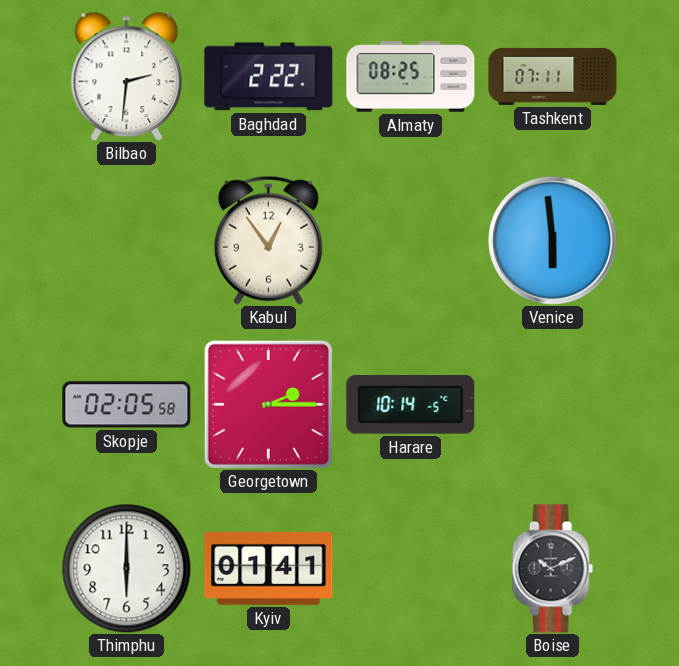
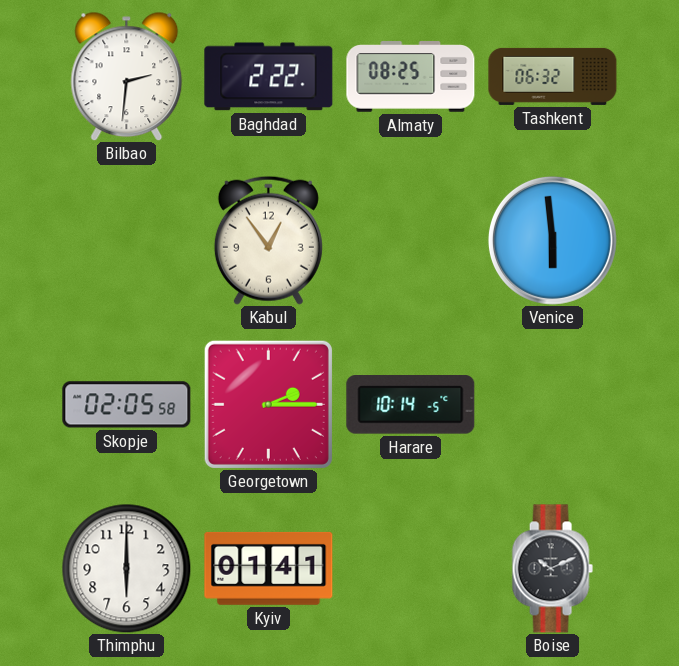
Tashkent: 07:11 -> 06:32 (553, 76)
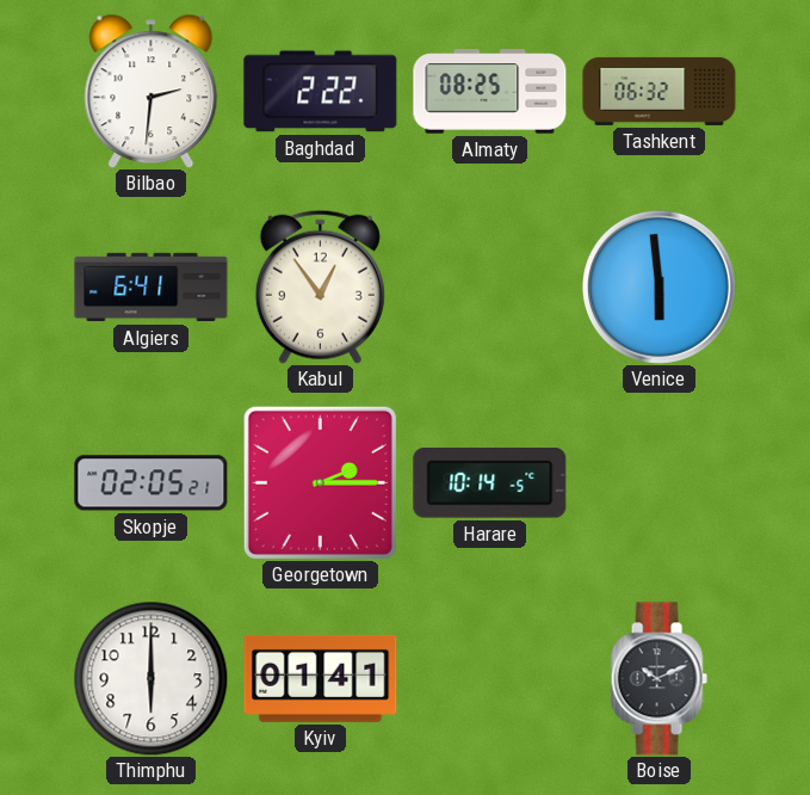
Algiers: none -> 6:41 (152, 288)
Skopje: 02:05:58 -> 02:05:21 (152, 483)
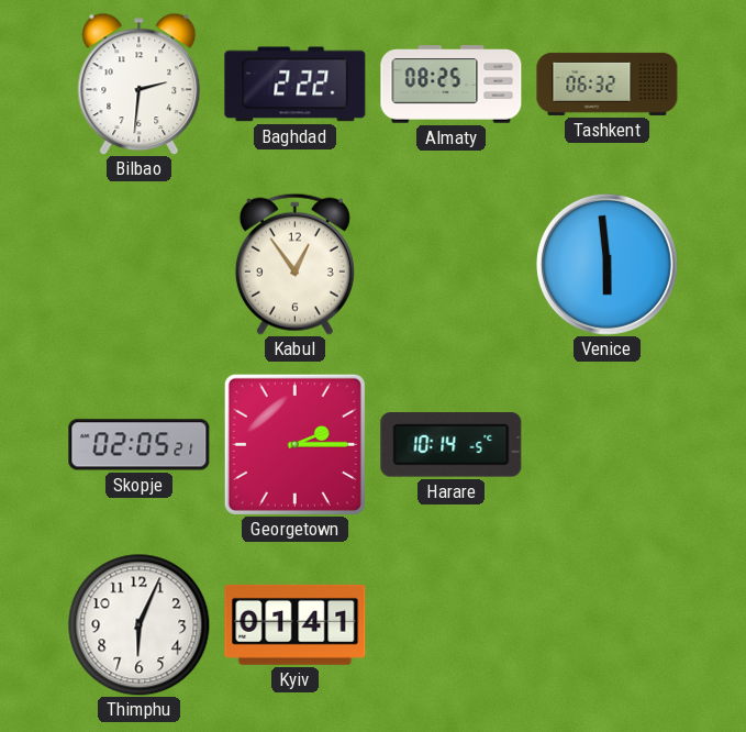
Algiers: 6:41 -> none (152, 288)
Thimphu: 6:00 -> 6:04 (138, 624)
Boise: 10:11 -> none (658, 679)
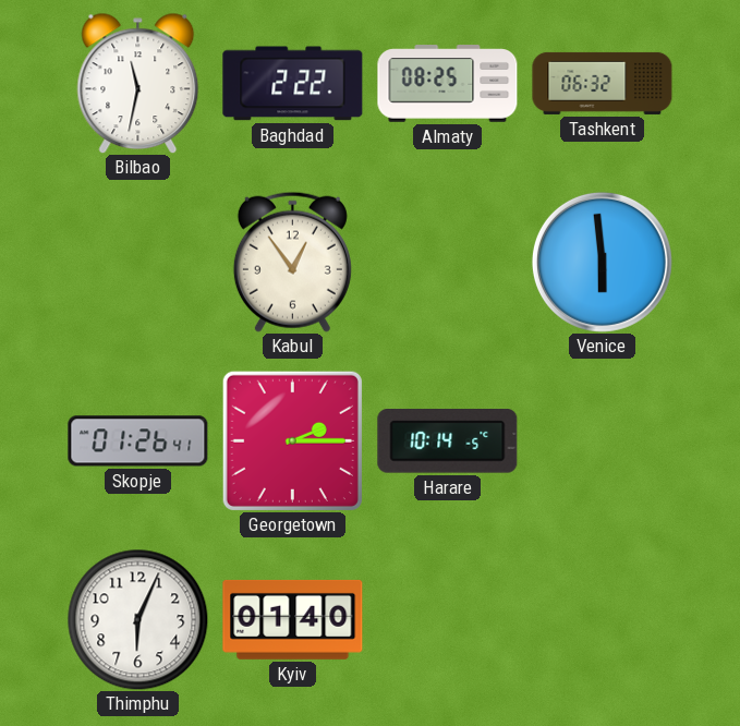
Bilbao: 2:31 -> 11:32 (138, 83)
Skopje: 02:05 -> 01:26 (138, 441)
Kyiv: 01:41 -> 01:40 (293, 619)
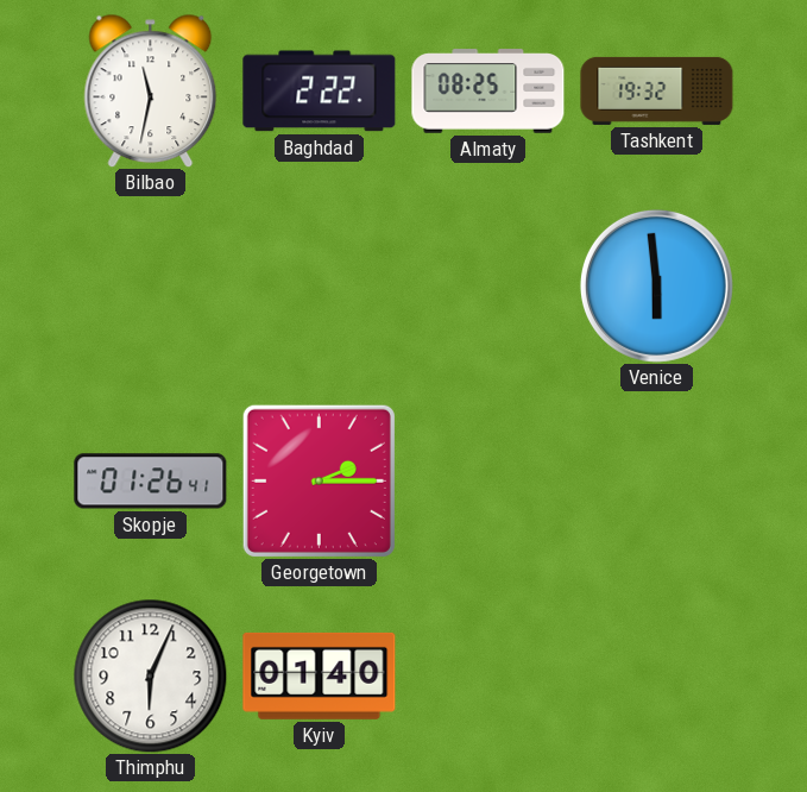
Tashkent: 06:32 -> 19:32 (657, 90)
Kabul: 12:54 -> none (292, 262)
Harare: 10:14 -> none (448, 441)
